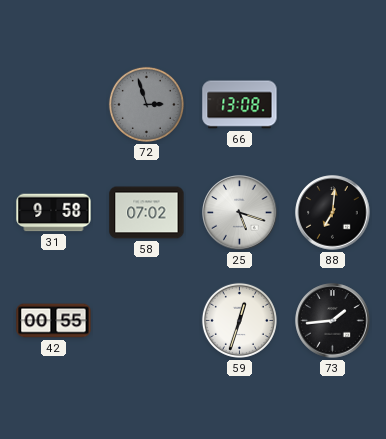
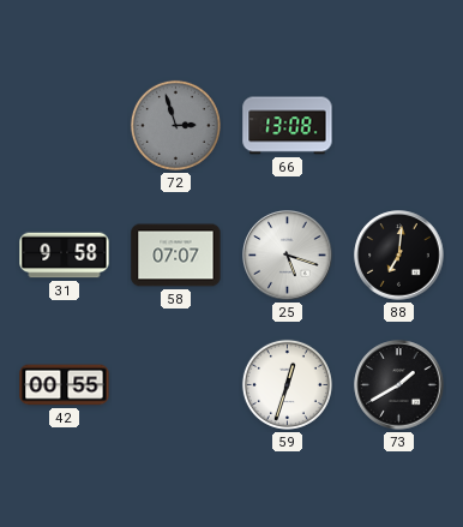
58: 07:02 -> 07:07 (176, 256)
73: 1:44 -> 1:40 (399, 385)
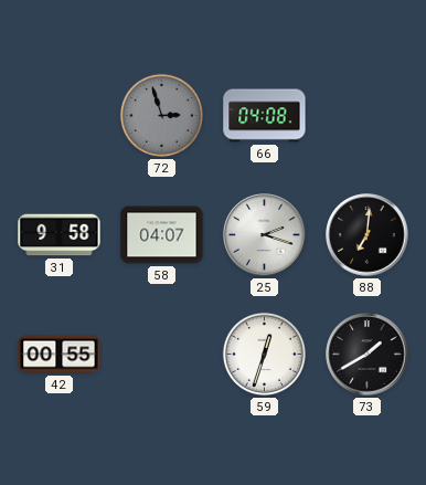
66: 13:08 -> 04:08 (265, 116)
58: 07:07 -> 04:07 (162, 235)
25: 5:18 -> 2:18 (265, 235)
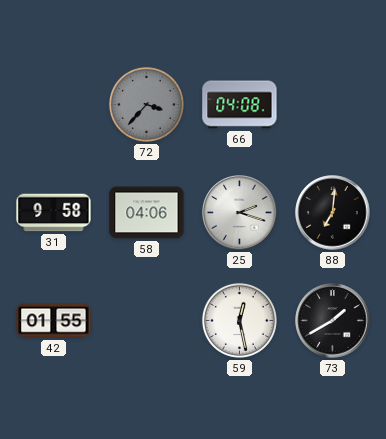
72: 2:57 -> 3:37 (146, 104)
58: 04:07 -> 04:06 (147, 213)
42: 00:55 -> 01:55 (54, 321)
59: 12:33 -> 12:28 (239, 320)
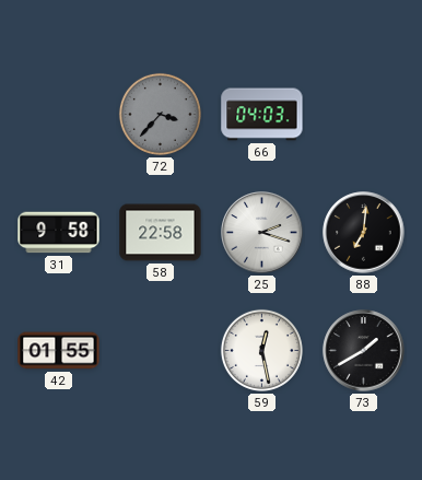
66: 04:08 -> 04:03 (262, 115)
58: 04:06 -> 22:58 (161, 233)
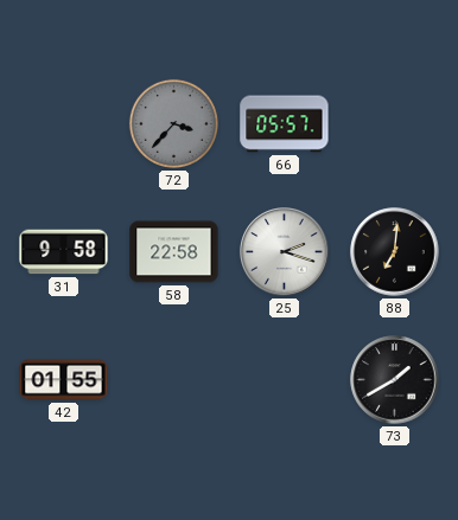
66: 04:03 -> 05:57 (285, 124)
59: 12:28 -> none (261, 350)
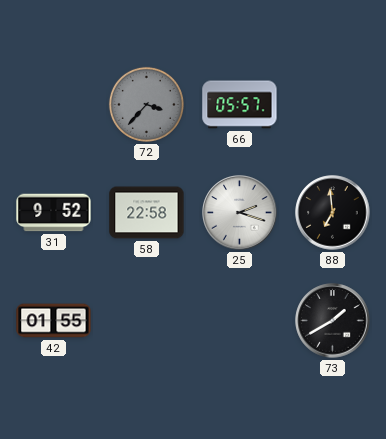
31: 9:58 -> 9:52 (54, 213)
88: 7:01 -> 6:59 (333, 213)
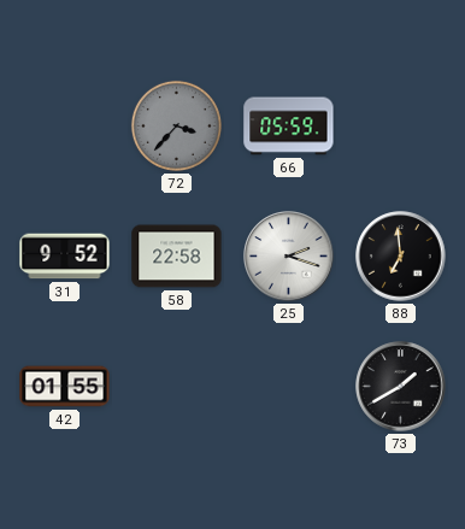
66: 05:57 -> 05:59 (289, 127)
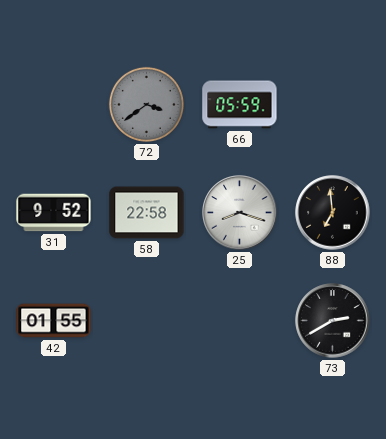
72: 3:37 -> 3:39 (146, 104)
25: 2:18 -> 8:18 (240, 213)
73: 1:40 -> 2:40 (333, 321)
